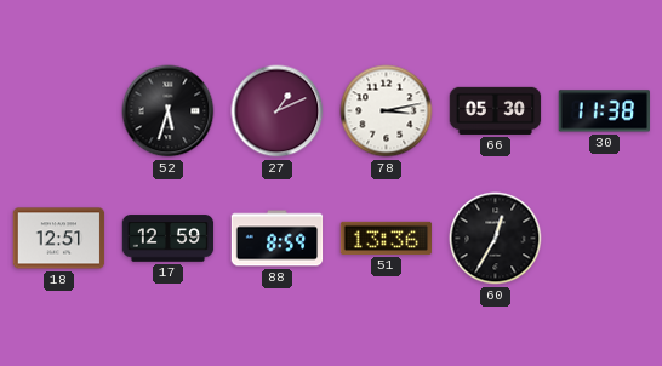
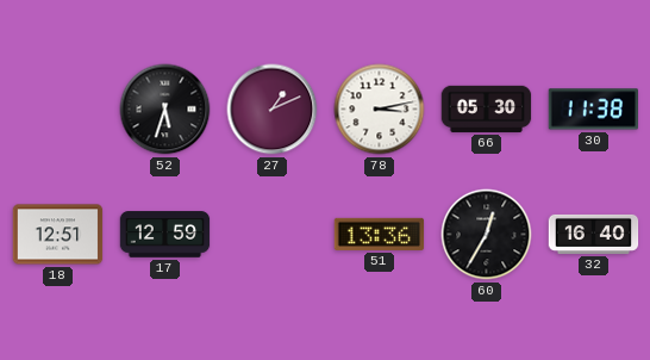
88: 8:59 -> none (278, 239)
32: none -> 16:40 (594, 234)
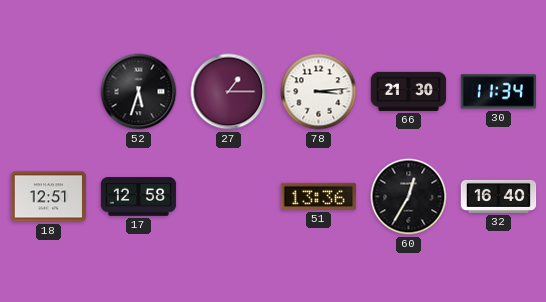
27: 1:11 -> 1:15 (229, 92)
78: 3:13 -> 3:14 (319, 92)
66: 05:30 -> 21:30 (409, 91)
30: 11:38 -> 11:34 (499, 92)
17: 12:59 -> 12:58 (139, 197)
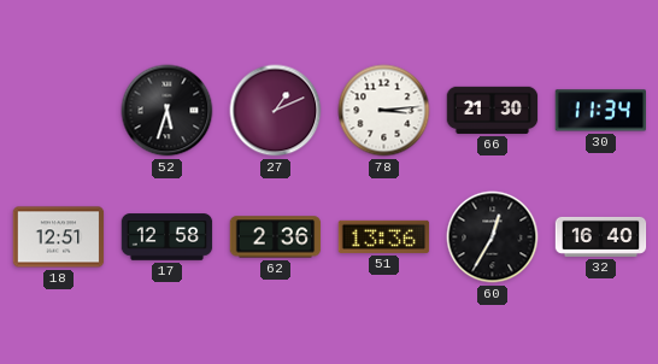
27: 1:15 -> 1:11 (276, 111)
62: none -> 2:36 (276, 237)
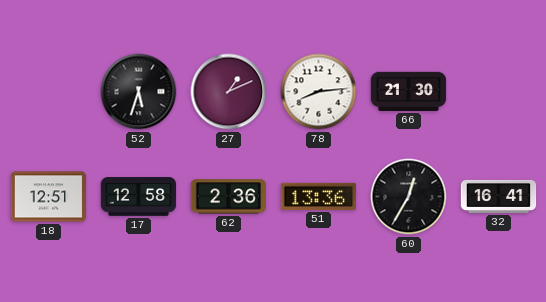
78: 3:14 -> 8:14 (319, 92)
30: 11:34 -> none (601, 111)
32: 16:40 -> 16:41 (499, 196)
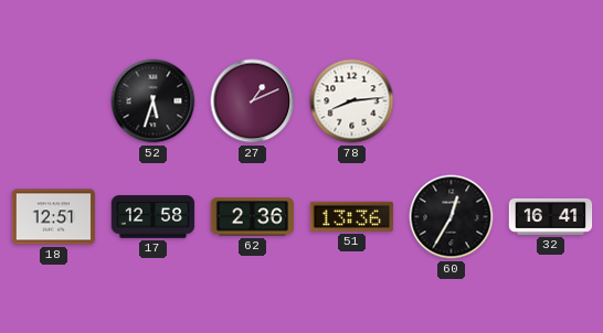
66: 21:30 -> none (409, 91)
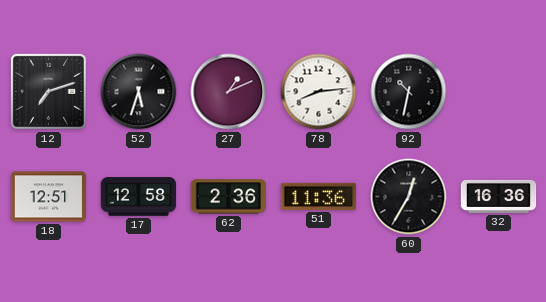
12: none -> 7:12 (48, 91)
92: none -> 10:32 (409, 92)
51: 13:36 -> 11:36 (319, 196)
32: 16:41 -> 16:36 (499, 196)
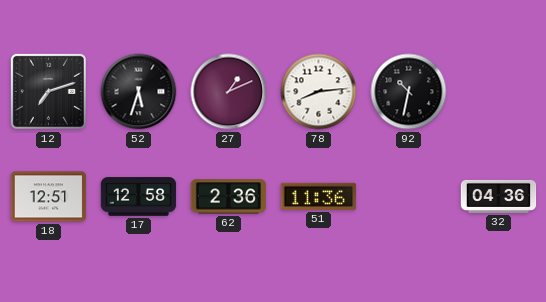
60: 12:35 -> none (409, 197)
32: 16:36 -> 04:36 (499, 196)
